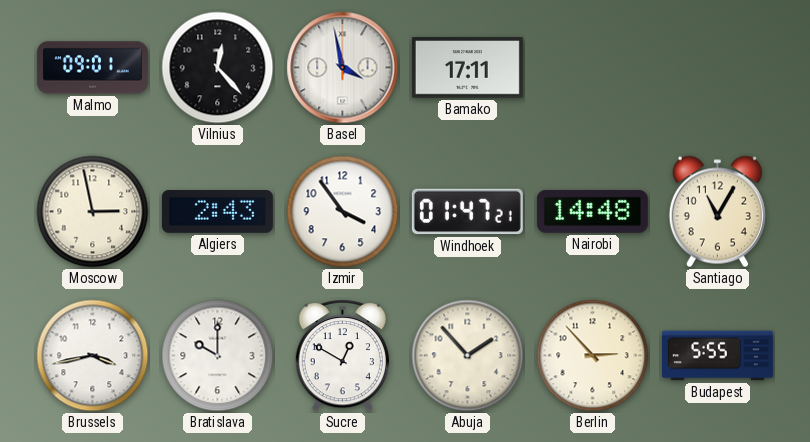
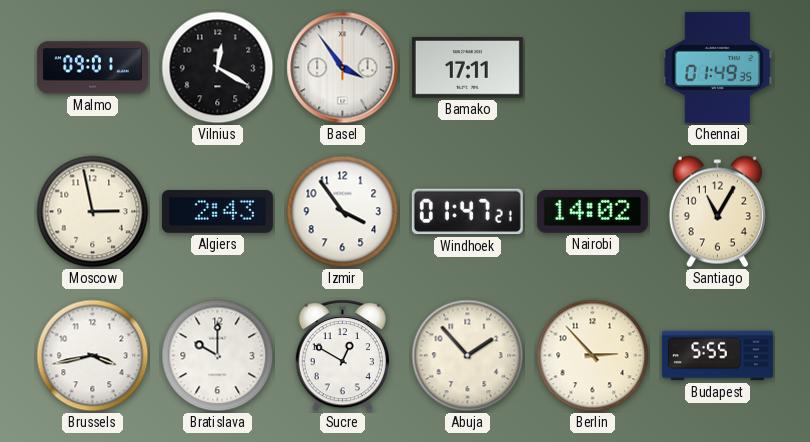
Vilnius: 12:23 -> 12:20 (218, 68)
Basel: 3:58 -> 3:54 (343, 68)
Chennai: none -> 01:49 (718, 67)
Nairobi: 14:48 -> 14:02 (592, 211)
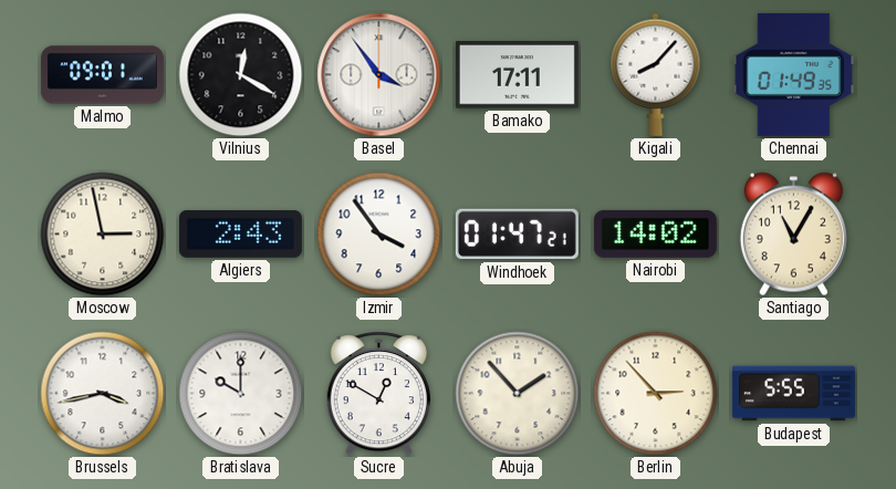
Kigali: none -> 8:07 (656, 74)
